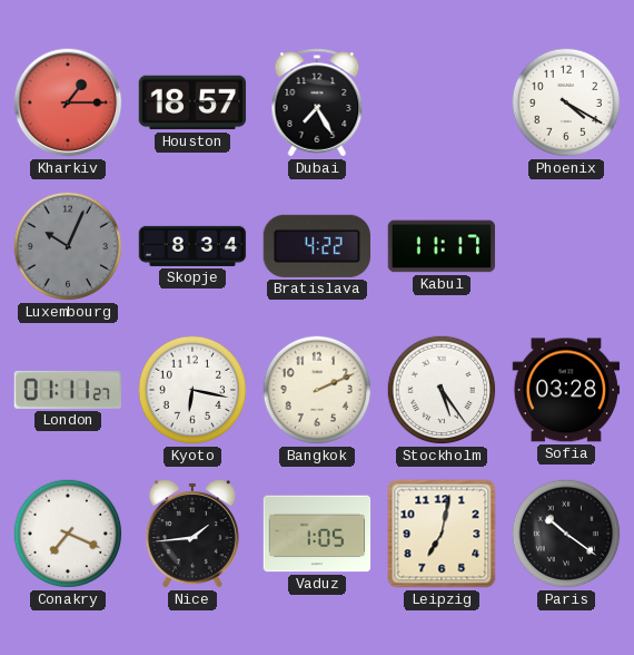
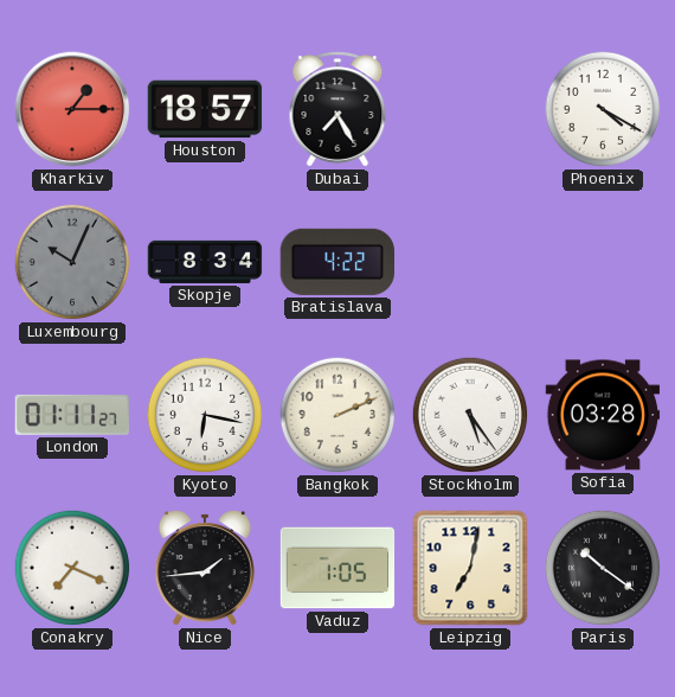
Kabul: 11:17 -> none (442, 246)
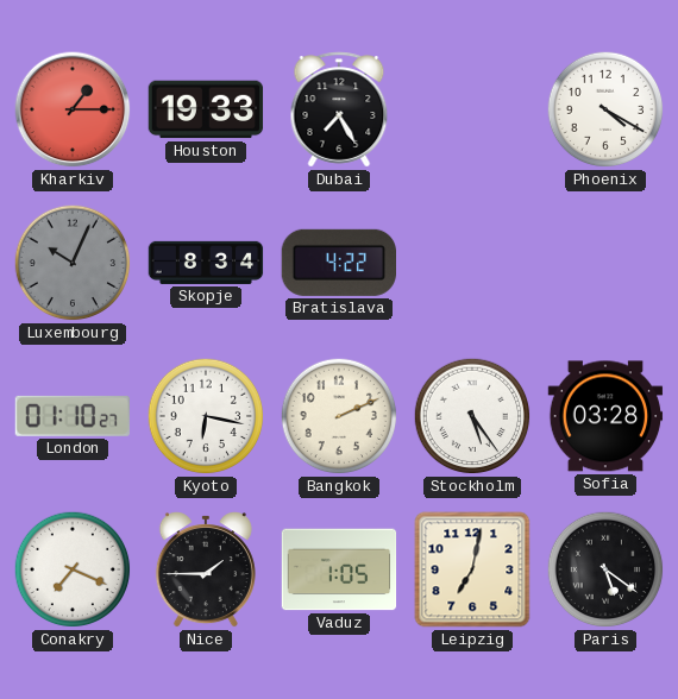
Houston: 18:57 -> 19:33 (206, 109)
London: 01:11 -> 01:10 (73, 416)
Nice: 1:44 -> 1:45 (206, 569)
Paris: 10:21 -> 5:21 (605, 569)
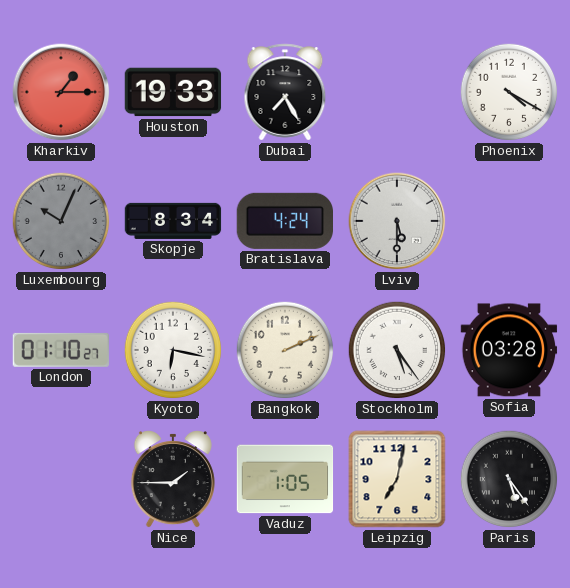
Bratislava: 4:22 -> 4:24 (284, 221)
Lviv: none -> 5:30 (397, 221)
Conakry: 7:19 -> none (73, 569)
Paris: 5:21 -> 5:24 (509, 479)
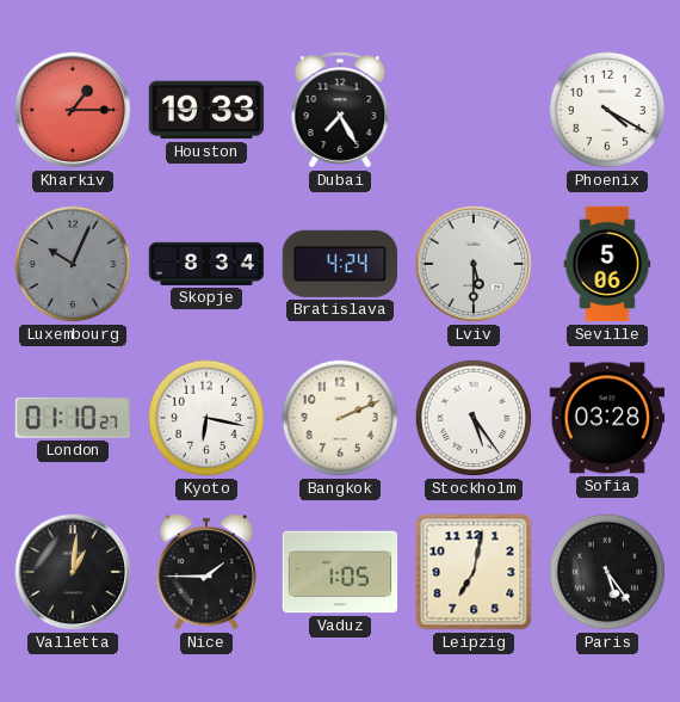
Seville: none -> 5:06 (607, 264)
Valletta: none -> 1:01 (73, 572)
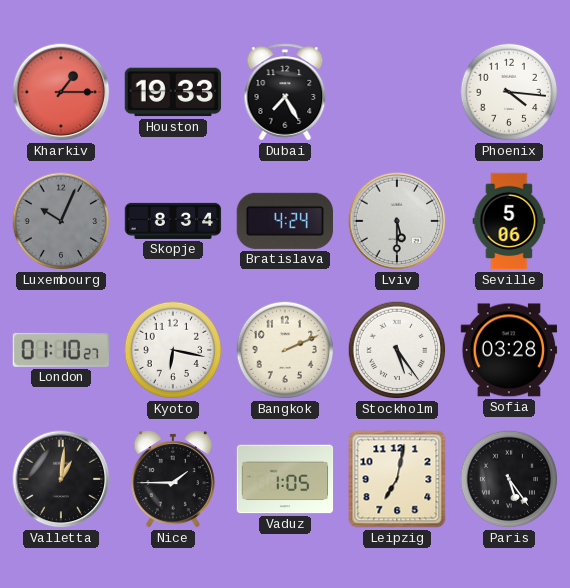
Phoenix: 4:20 -> 4:16 (509, 92)
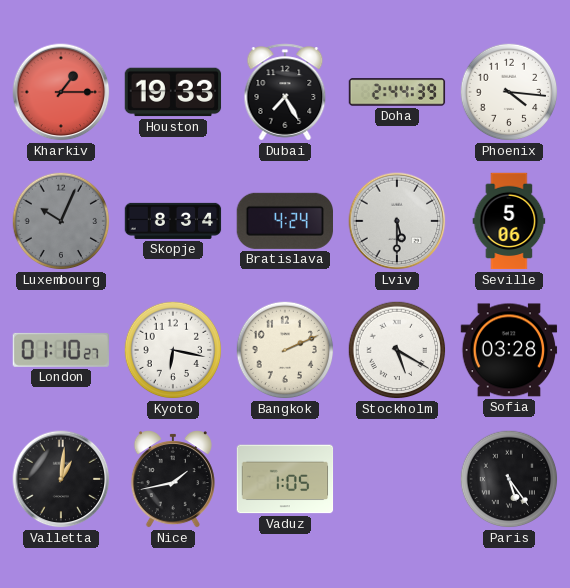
Doha: none -> 2:44 (397, 92)
Stockholm: 5:24 -> 5:20 (397, 350)
Nice: 1:45 -> 1:43 (173, 479)
Leipzig: 7:02 -> none (397, 479)
